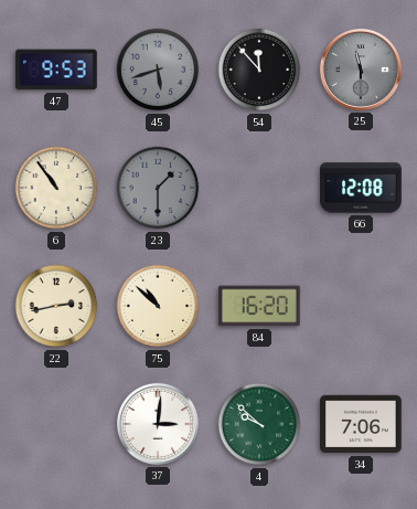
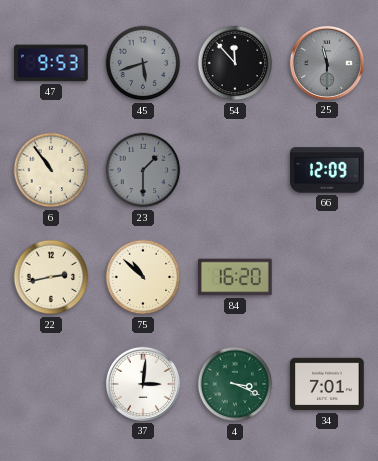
66: 12:08 -> 12:09 (327, 170)
4: 9:52 -> 3:19 (235, 384)
34: 7:06 -> 7:01 (327, 384)
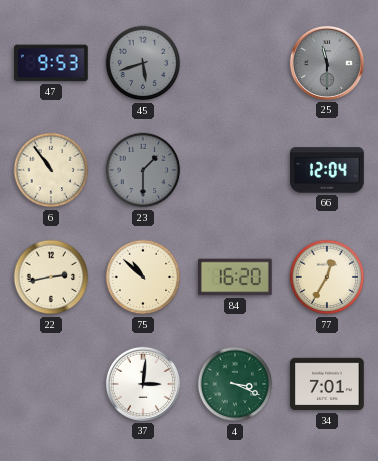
54: 11:53 -> none (235, 63)
66: 12:09 -> 12:04 (327, 170)
77: none -> 12:35 (327, 277)
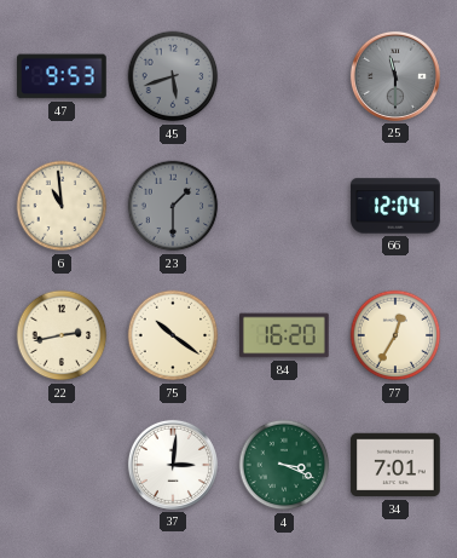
6: 10:54 -> 10:59 (62, 206)
75: 10:52 -> 10:21 (173, 335)
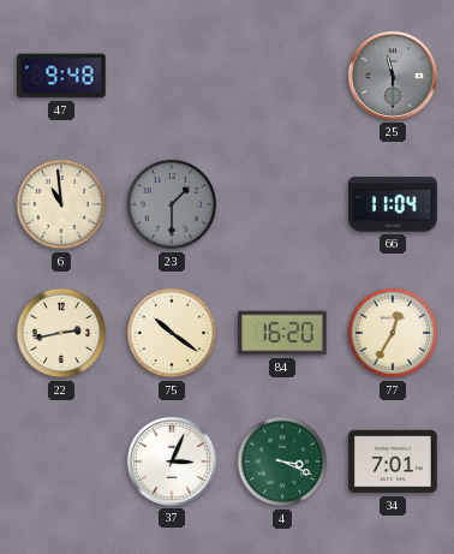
47: 9:53 -> 9:48 (62, 76)
45: 5:42 -> none (173, 76)
66: 12:04 -> 11:04 (393, 204)
37: 3:01 -> 3:04 (172, 461)
